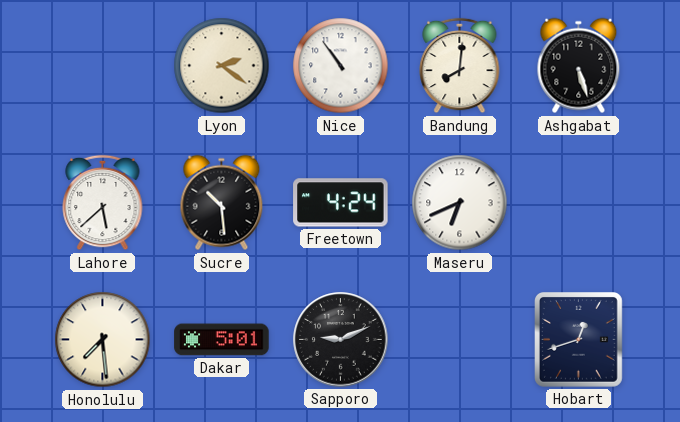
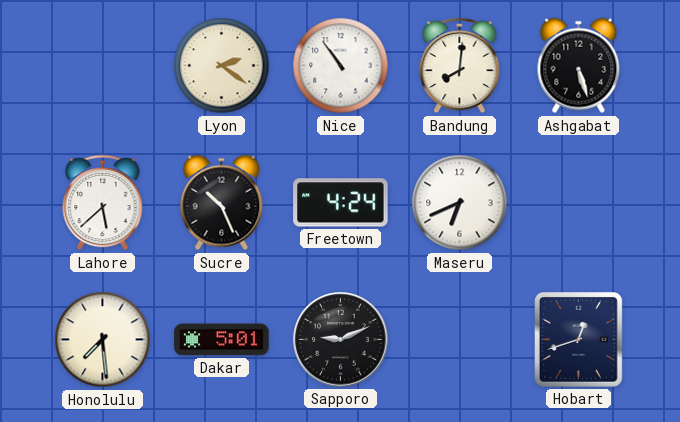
Sucre: 10:29 -> 10:26 (222, 203)
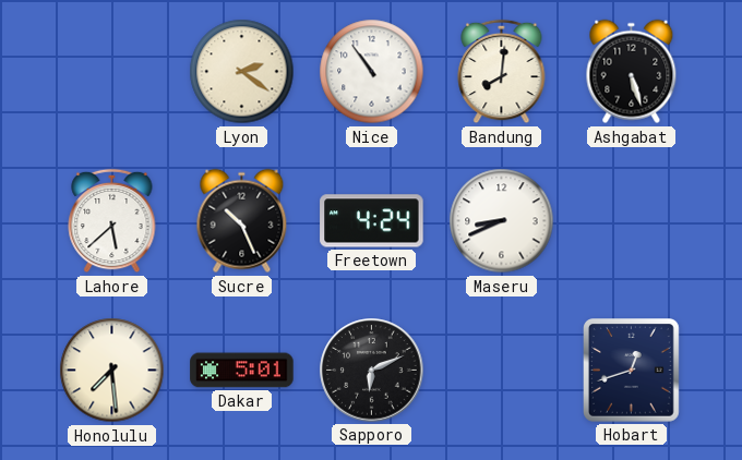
Maseru: 6:41 -> 8:41 (502, 221)
Sapporo: 9:11 -> 6:11 (372, 371)
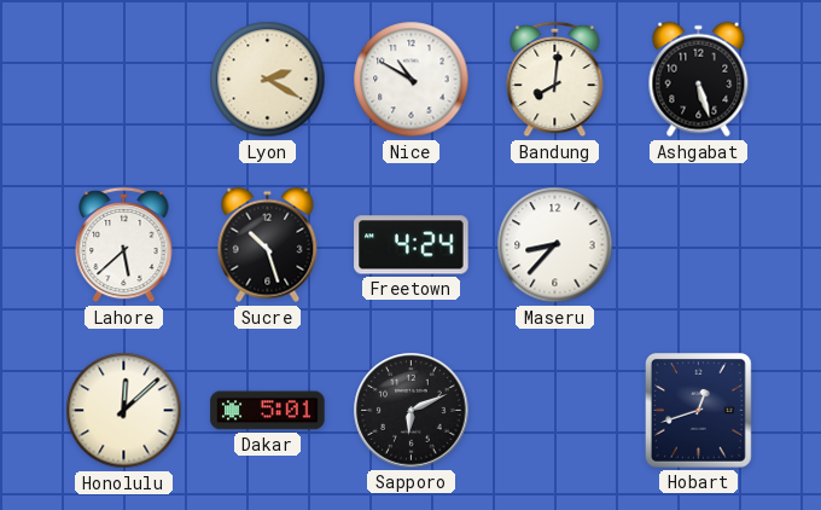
Lyon: 2:21 -> 2:20 (268, 80)
Nice: 10:54 -> 10:50 (412, 80)
Sucre: 10:26 -> 10:27 (268, 245)
Maseru: 8:41 -> 8:37 (555, 245)
Honolulu: 7:29 -> 12:08 (124, 411)
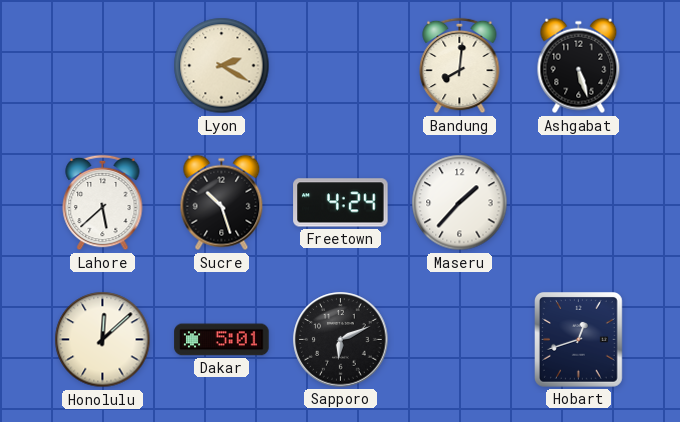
Nice: 10:50 -> none (412, 80)
Maseru: 8:37 -> 1:37 (460, 203)
